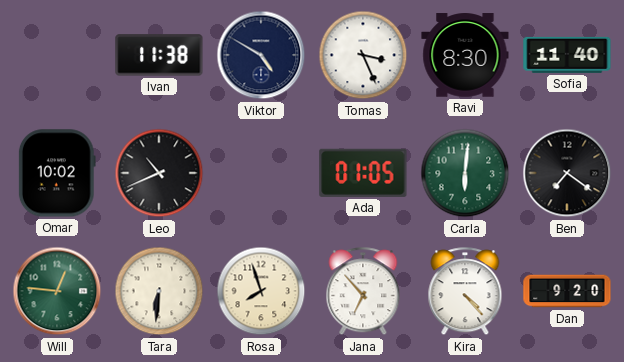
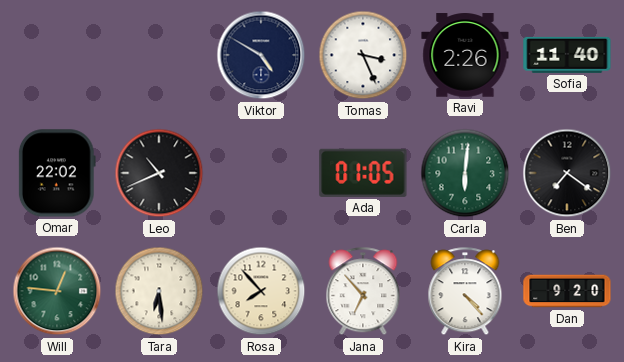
Ivan: 11:38 -> none (159, 55)
Ravi: 8:30 -> 2:26 (465, 55)
Omar: 10:02 -> 22:02 (57, 173)
Tara: 6:31 -> 6:29 (159, 291)
Rosa: 7:57 -> 7:53 (261, 291)
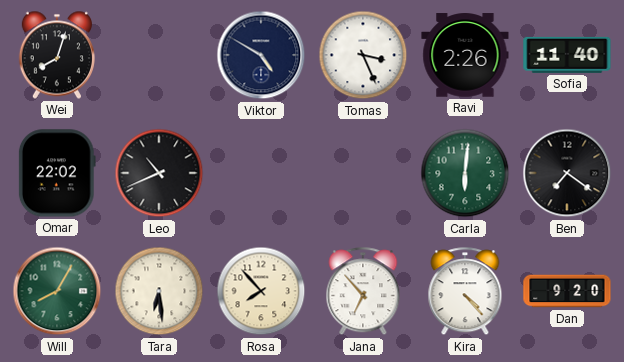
Wei: none -> 8:03 (57, 55)
Ada: 01:05 -> none (363, 173)
Will: 12:46 -> 8:05 (57, 291)
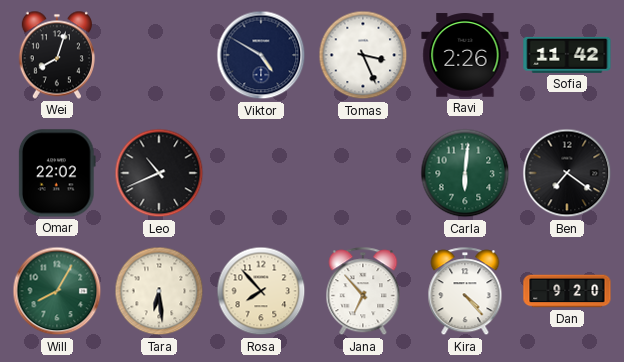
Sofia: 11:40 -> 11:42 (567, 55)
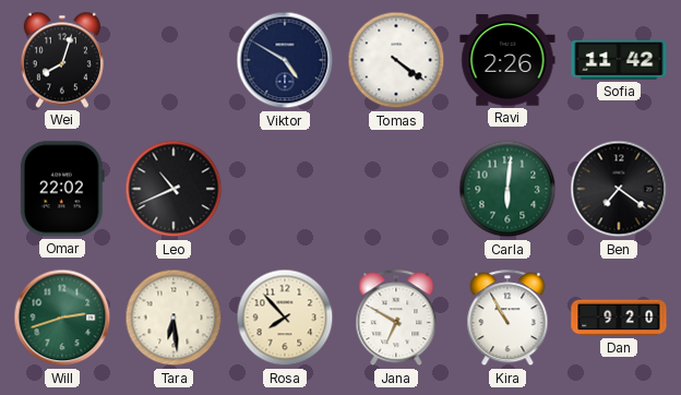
Tomas: 3:26 -> 4:21 (396, 60)
Will: 8:05 -> 2:42 (62, 318)
Jana: 6:53 -> 6:50 (396, 319)
Kira: 4:23 -> 10:55 (507, 319)
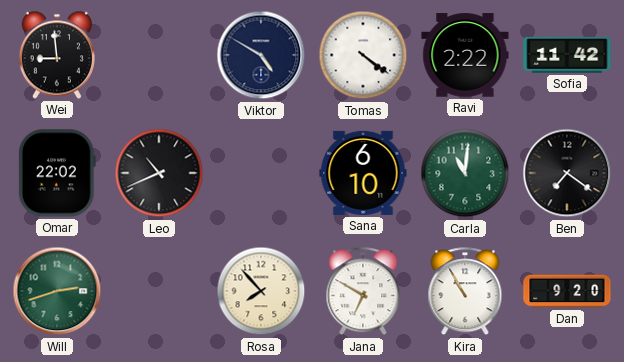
Wei: 8:03 -> 8:59 (57, 55)
Ravi: 2:26 -> 2:22 (465, 55)
Sana: none -> 6:10 (363, 173)
Carla: 6:01 -> 11:01 (465, 173)
Tara: 6:29 -> none (174, 318)
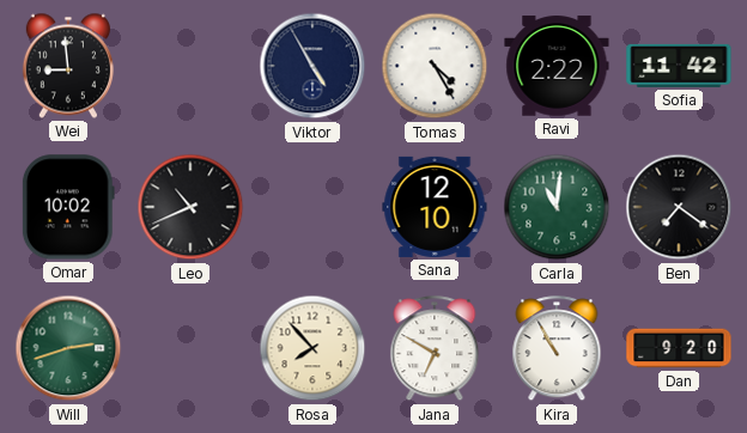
Viktor: 4:50 -> 4:55 (312, 66)
Tomas: 4:21 -> 4:25 (435, 66)
Omar: 22:02 -> 10:02 (68, 207)
Sana: 6:10 -> 12:10 (435, 207)
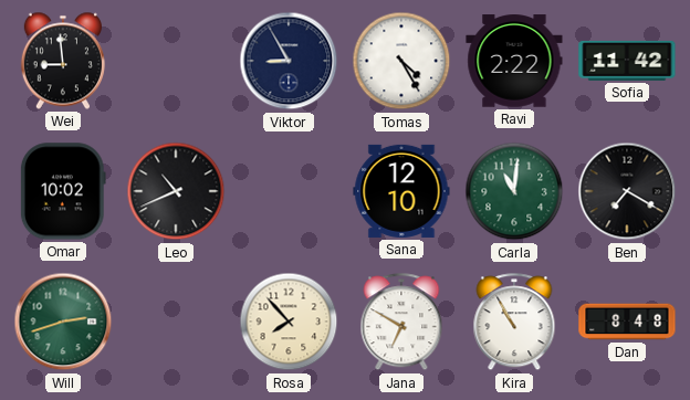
Viktor: 4:55 -> 8:55 (289, 61)
Ben: 7:21 -> 7:20 (627, 191)
Dan: 9:20 -> 8:48 (627, 322)
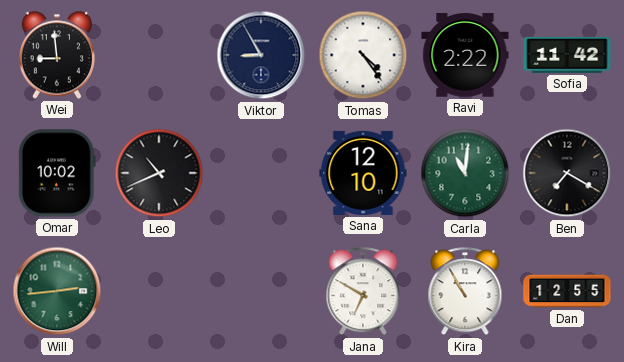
Tomas: 4:25 -> 4:24 (363, 55)
Will: 2:42 -> 2:44 (57, 291)
Rosa: 7:53 -> none (289, 322)
Dan: 8:48 -> 12:55 (567, 291)
